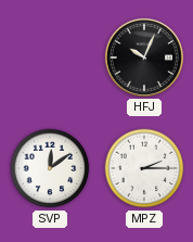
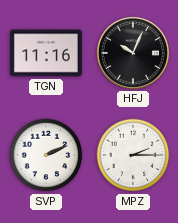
TGN: none -> 11:16 (46, 53)
SVP: 12:09 -> 2:11 (46, 155)
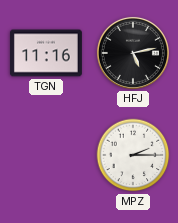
HFJ: 10:04 -> 5:13 (133, 53)
SVP: 2:11 -> none (46, 155)
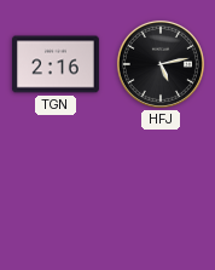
TGN: 11:16 -> 2:16 (56, 64)
MPZ: 2:15 -> none (133, 155)
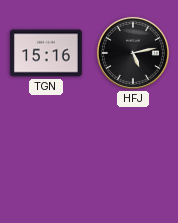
TGN: 2:16 -> 15:16 (46, 53)
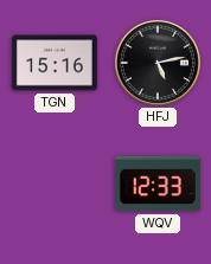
WQV: none -> 12:33 (158, 183)
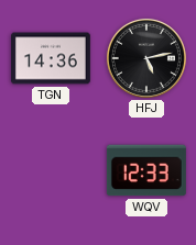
TGN: 15:16 -> 14:36 (51, 58)
